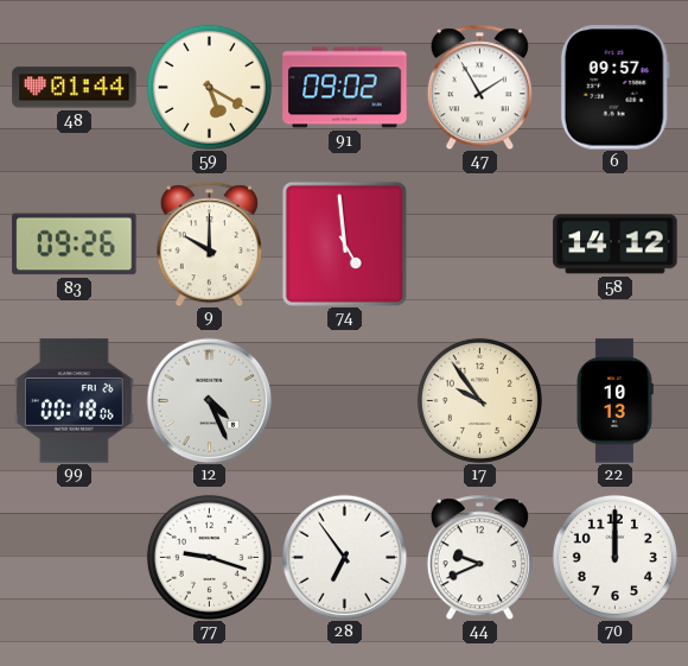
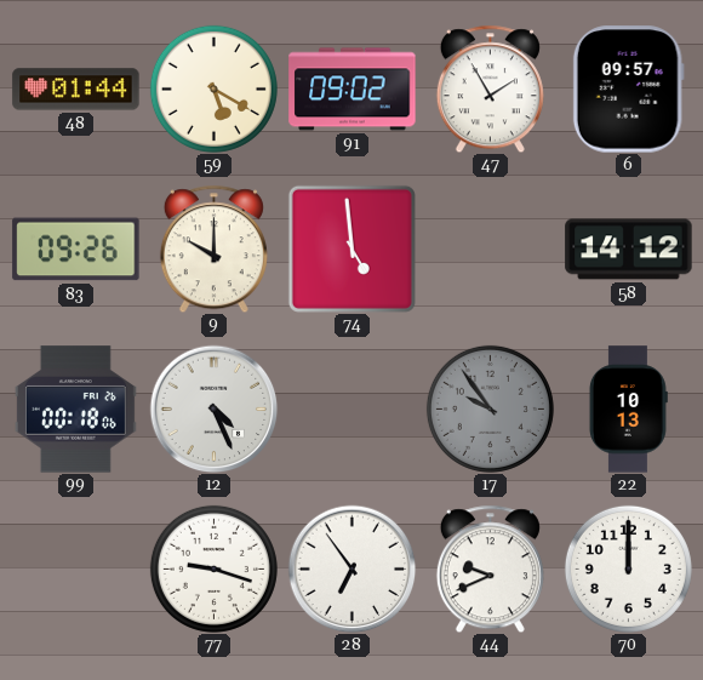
17 dial: cream -> grey (490, 408)
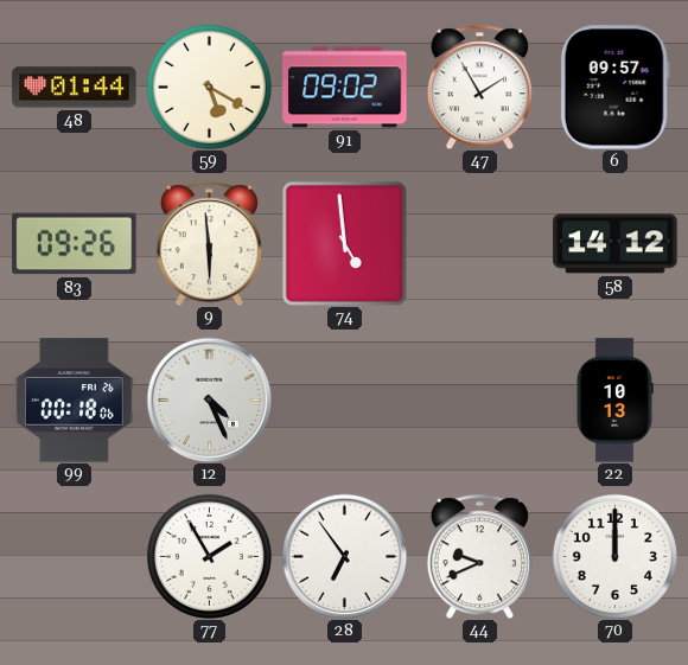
9: 10:00 -> 5:59 (209, 243)
17: 9:54 -> none (490, 408)
77: 9:18 -> 1:55 (209, 556)
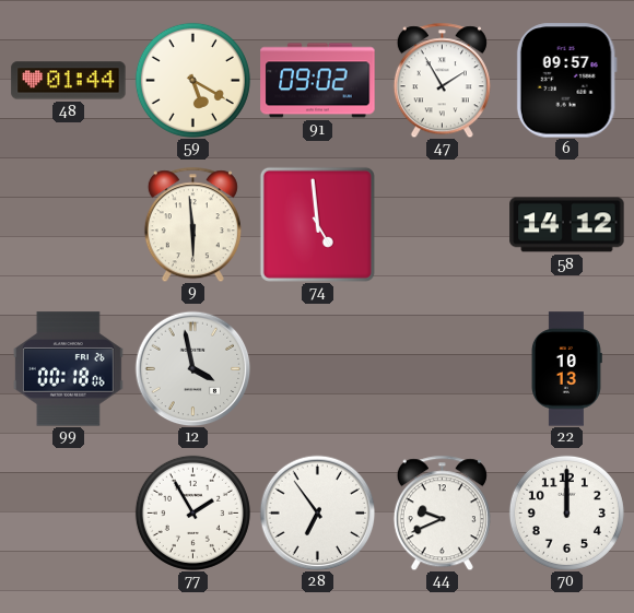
83: 09:26 -> none (75, 244)
12: 4:26 -> 3:58 (192, 368)
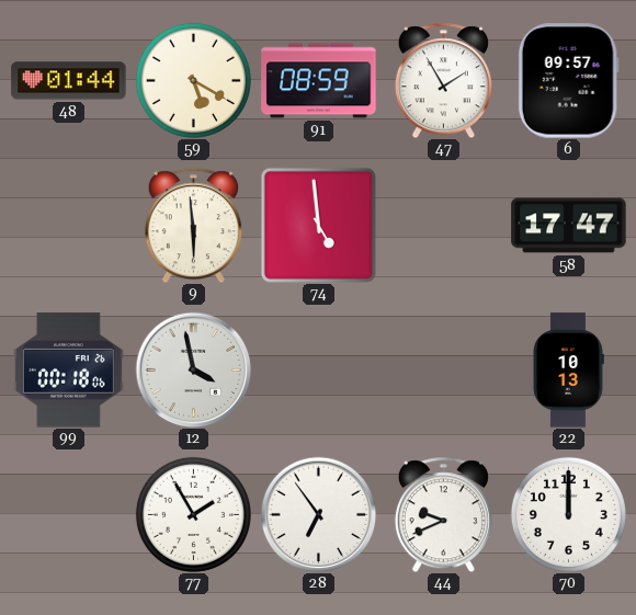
91: 09:02 -> 08:59 (319, 81)
58: 14:12 -> 17:47 (569, 226)
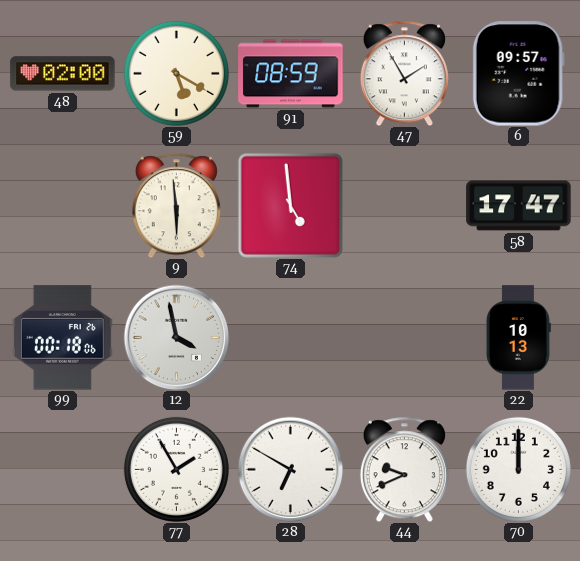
48: 01:44 -> 02:00 (63, 74)
28: 6:54 -> 6:50 (290, 469)
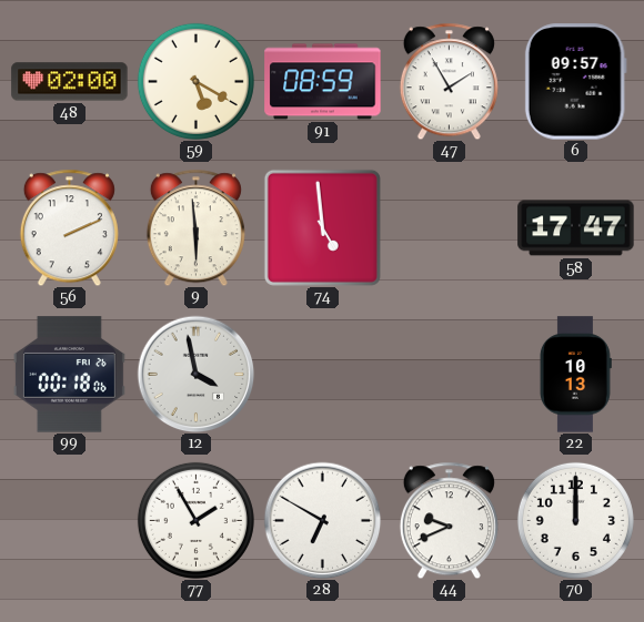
56: none -> 2:11 (69, 227)
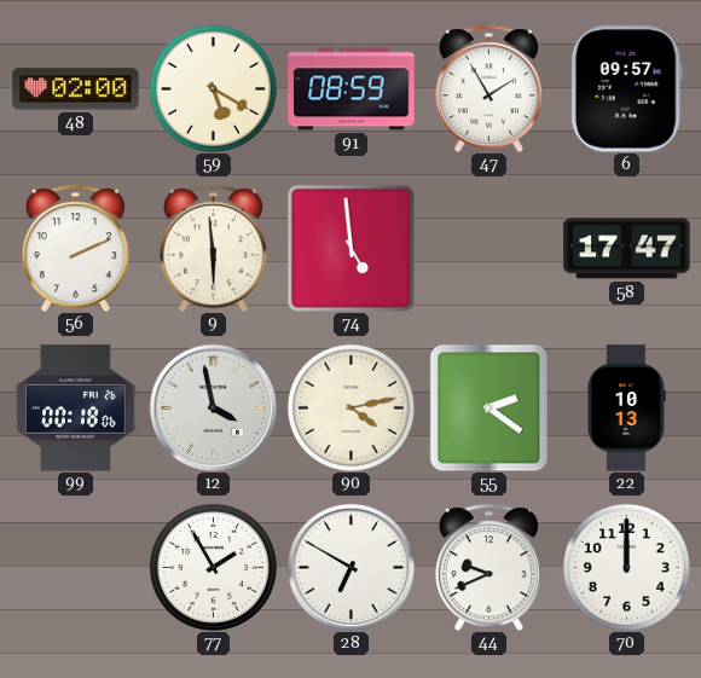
90: none -> 4:13 (350, 407)
55: none -> 2:21 (489, 407)
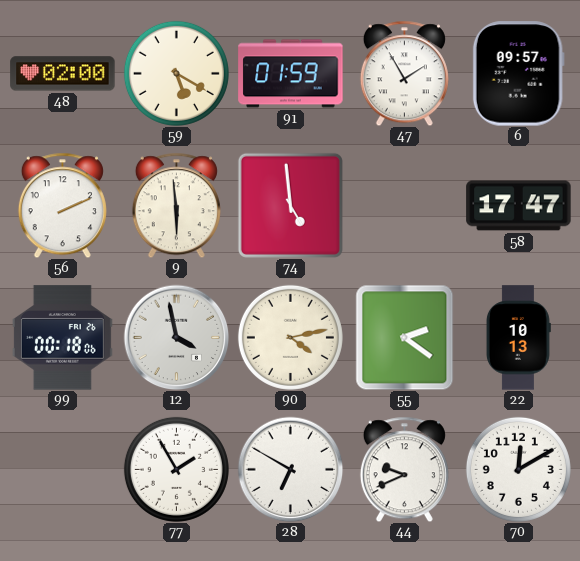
91: 08:59 -> 01:59 (291, 74)
70: 12:00 -> 12:10 (518, 469)
